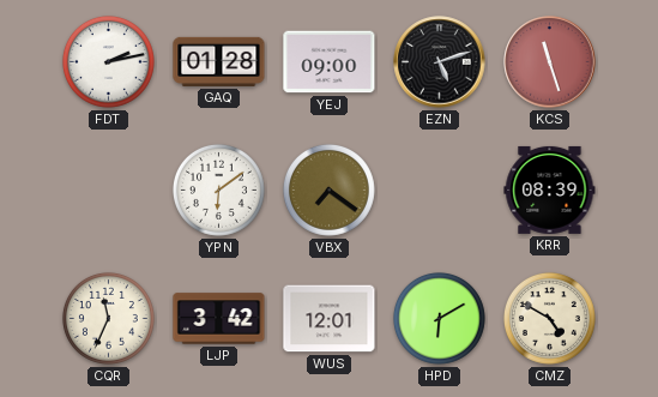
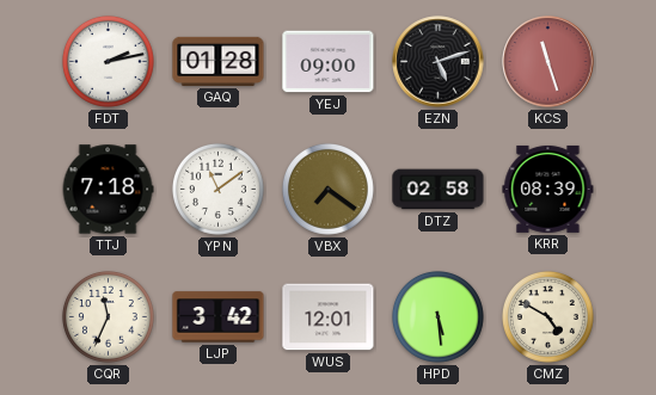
TTJ: none -> 7:18 (108, 190)
YPN: 6:09 -> 11:09 (217, 189)
DTZ: none -> 02:58 (439, 190)
HPD: 6:10 -> 5:29 (437, 316)
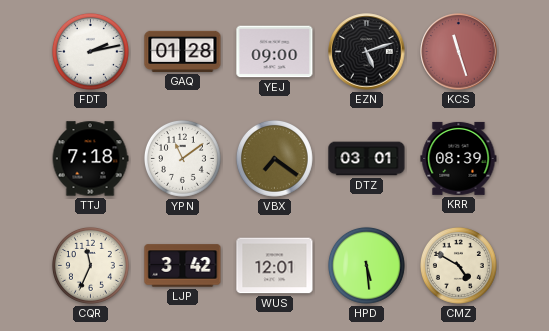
DTZ: 02:58 -> 03:01 (367, 159)
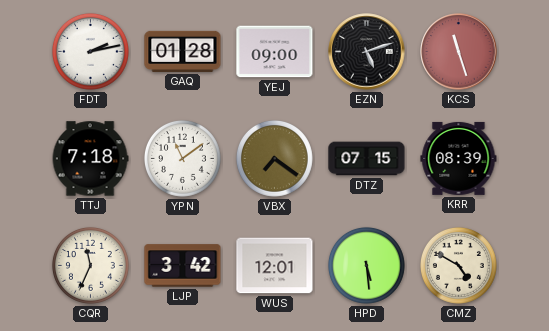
DTZ: 03:01 -> 07:15 (367, 159)
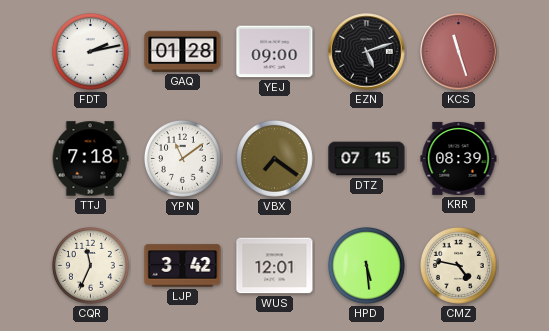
CMZ: 4:50 -> 4:47 (458, 265)
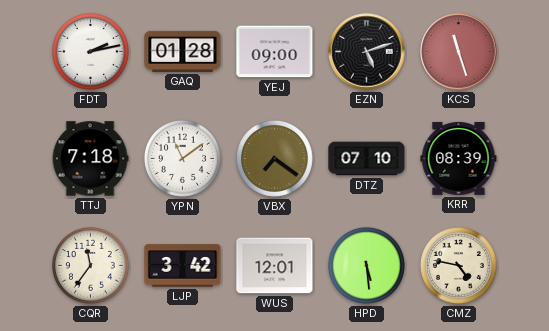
DTZ: 07:15 -> 07:10 (367, 159)
CQR: 11:34 -> 11:36 (90, 265)
